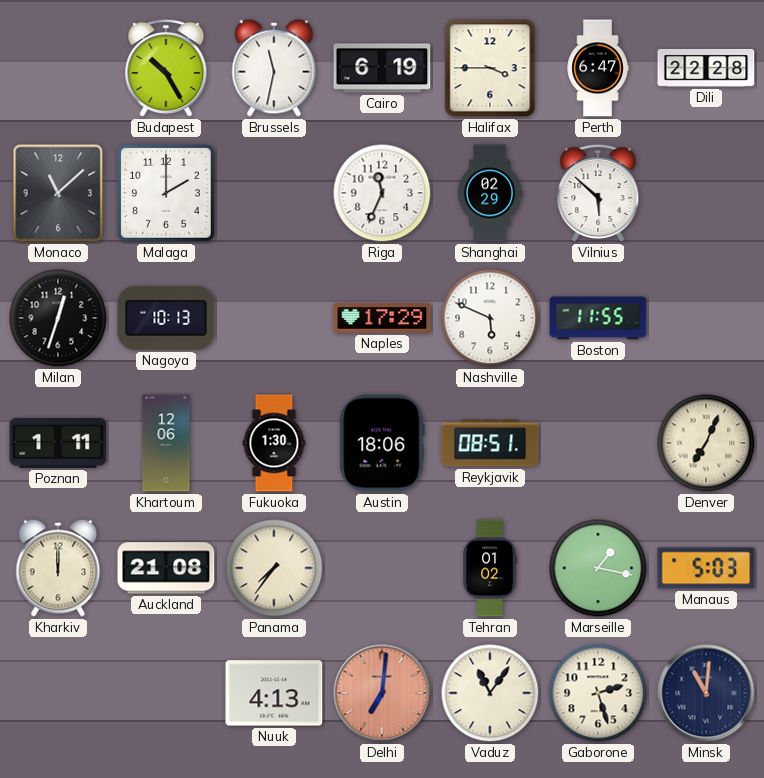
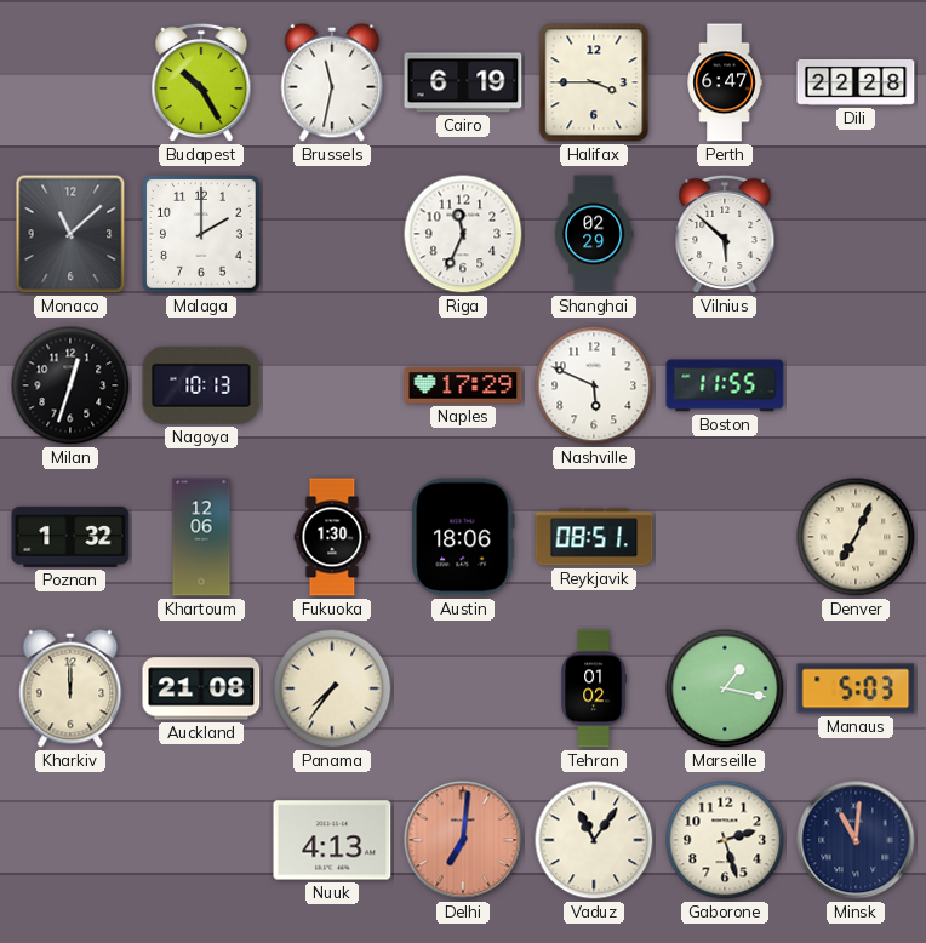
Poznan: 1:11 -> 1:32 (70, 537)
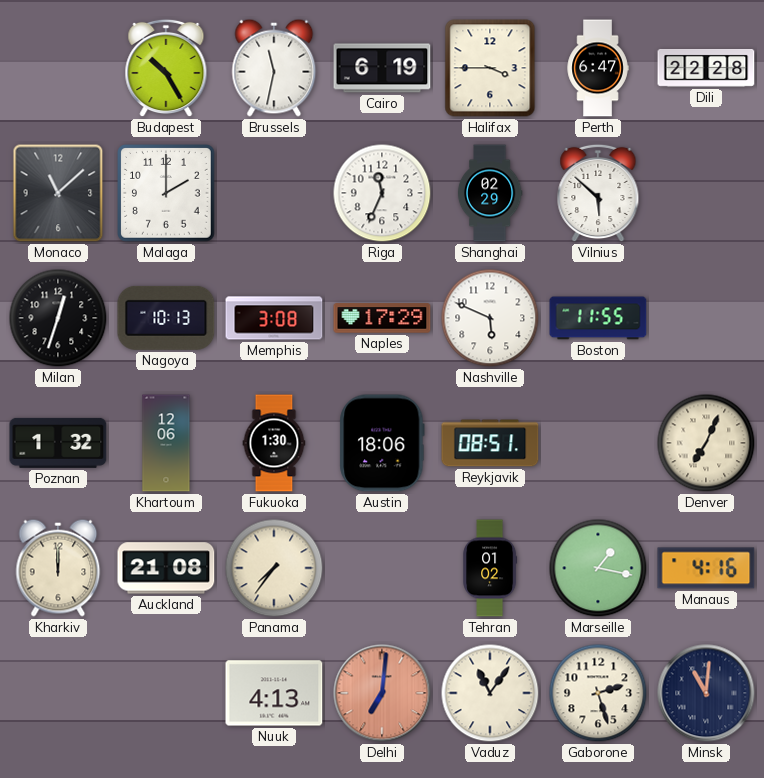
Memphis: none -> 3:08 (274, 318)
Manaus: 5:03 -> 4:16 (706, 568)
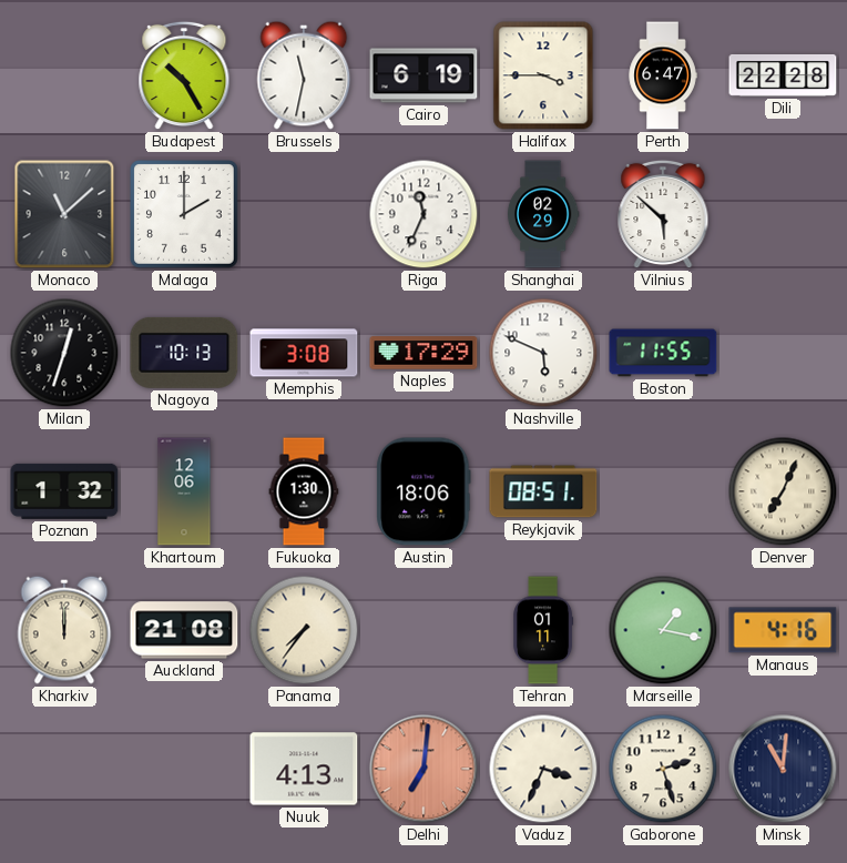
Tehran: 01:02 -> 01:11 (543, 630)
Vaduz: 11:06 -> 3:34 (543, 769)
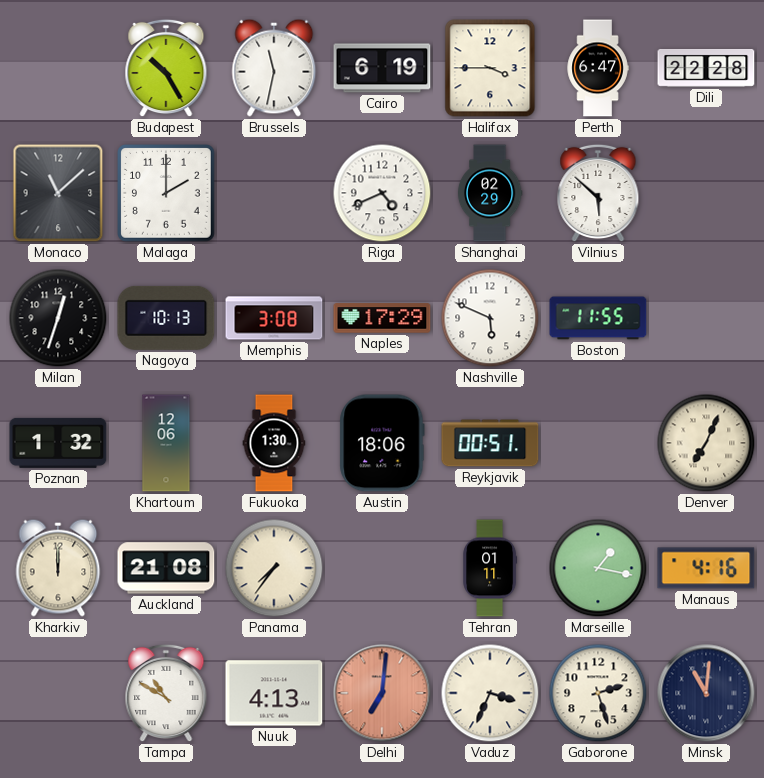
Riga: 11:34 -> 4:41 (382, 193)
Reykjavik: 08:51 -> 00:51 (490, 443)
Tampa: none -> 10:50 (166, 693)
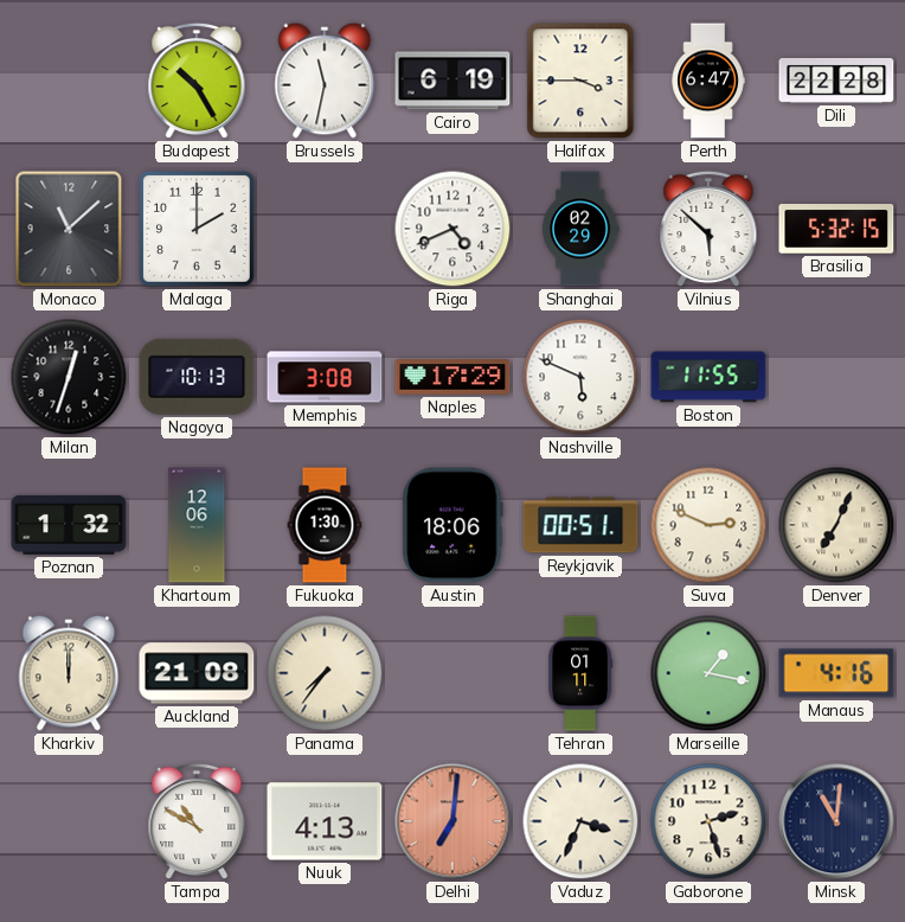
Brasilia: none -> 5:32 (836, 229)
Suva: none -> 2:49 (708, 525)
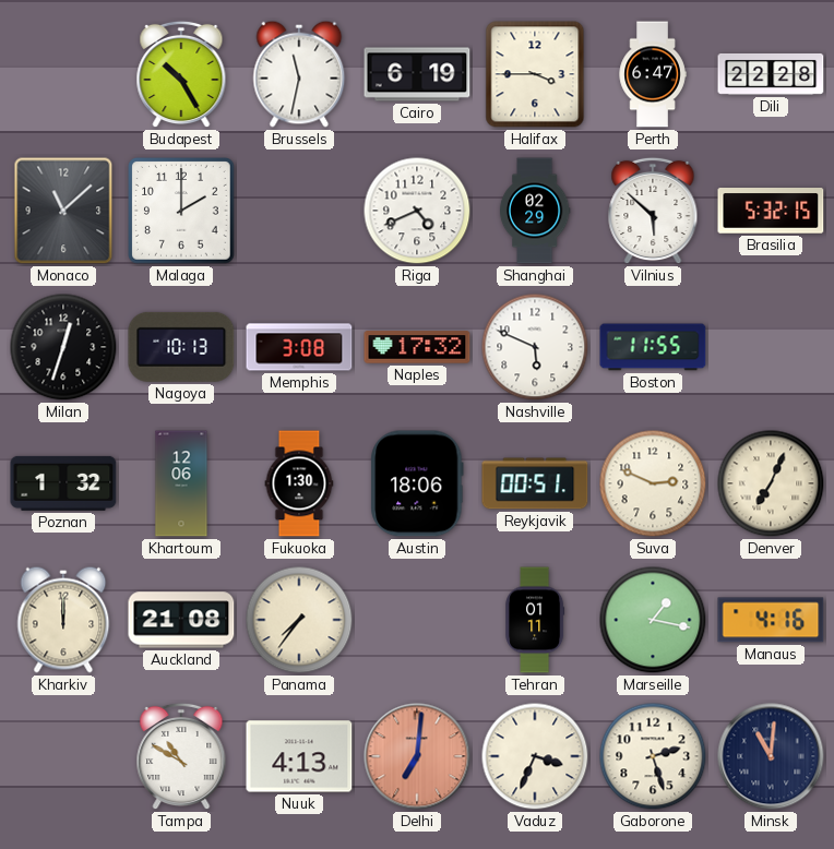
Naples: 17:29 -> 17:32 (417, 347)
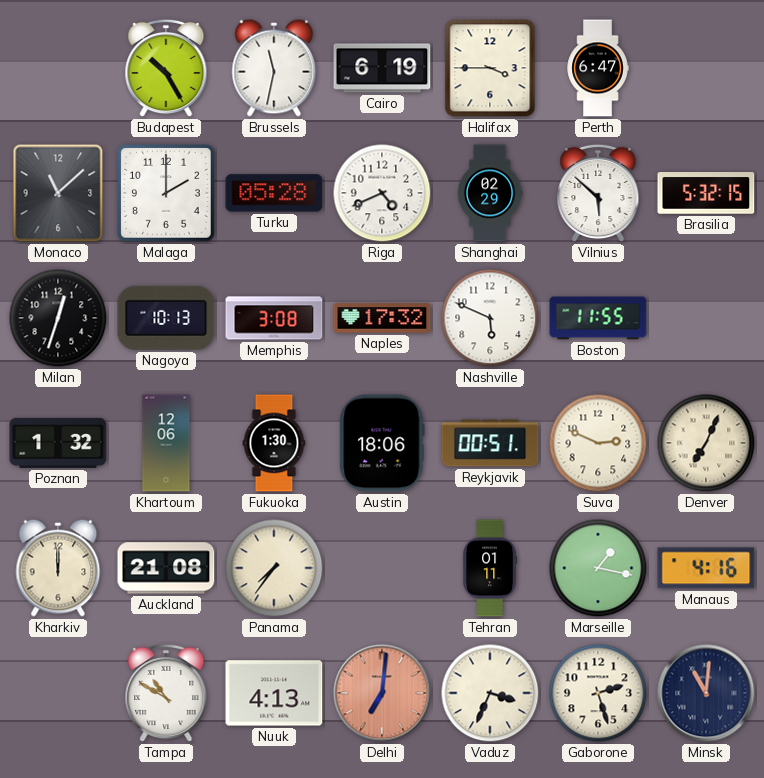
Dili: 22:28 -> none (771, 74)
Turku: none -> 05:28 (274, 193)
